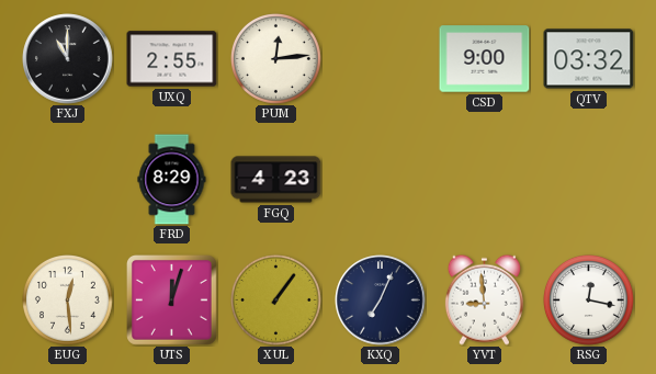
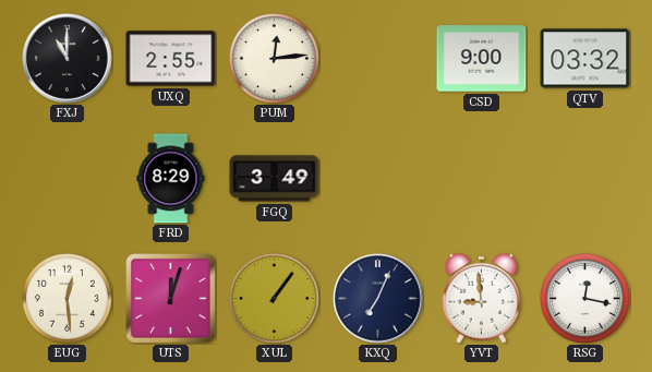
FGQ: 4:23 -> 3:49 (275, 179)
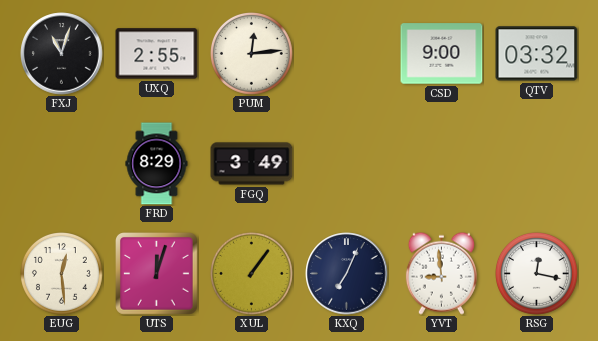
FXJ: 11:00 -> 11:03 (62, 54)
